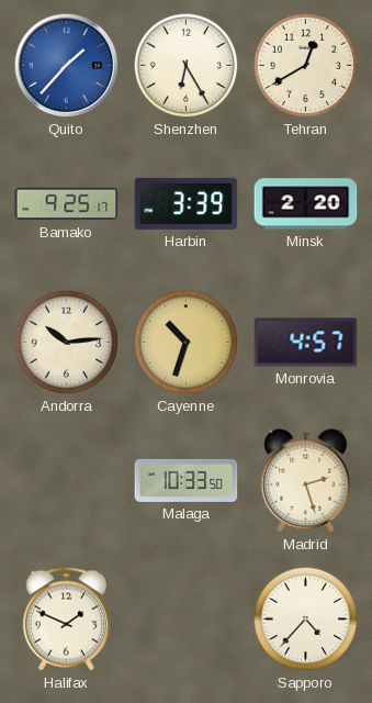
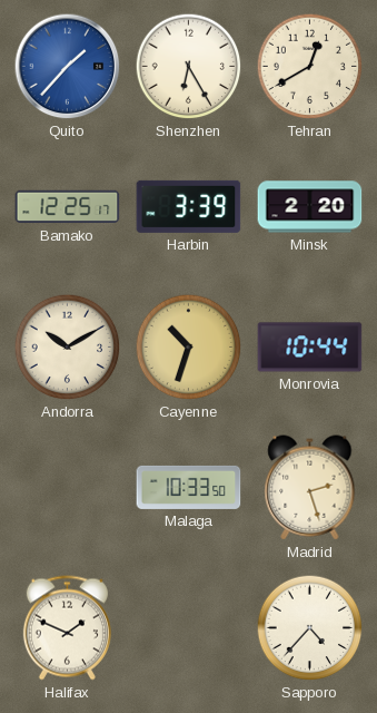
Bamako: 9:25 -> 12:25 (68, 207)
Andorra: 10:14 -> 10:10 (68, 348)
Monrovia: 4:57 -> 10:44 (310, 348)
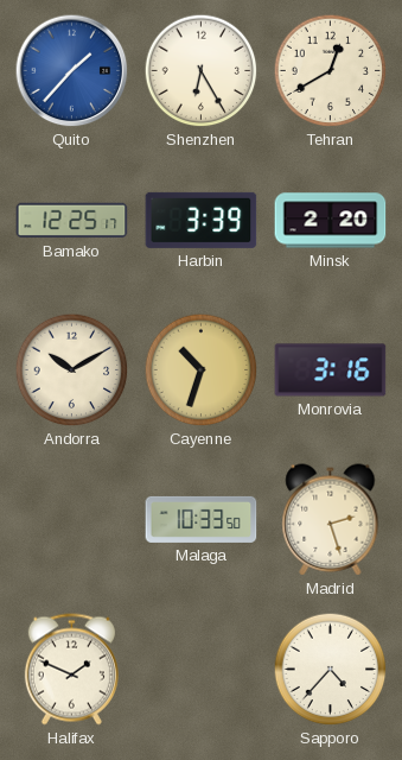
Monrovia: 10:44 -> 3:16 (331, 370)
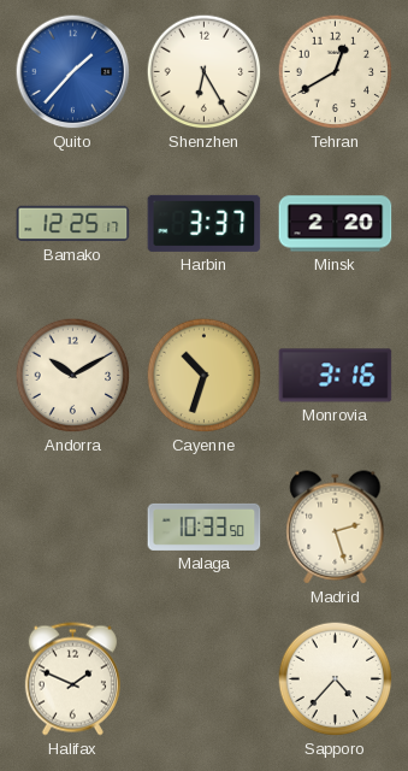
Harbin: 3:39 -> 3:37 (205, 223)
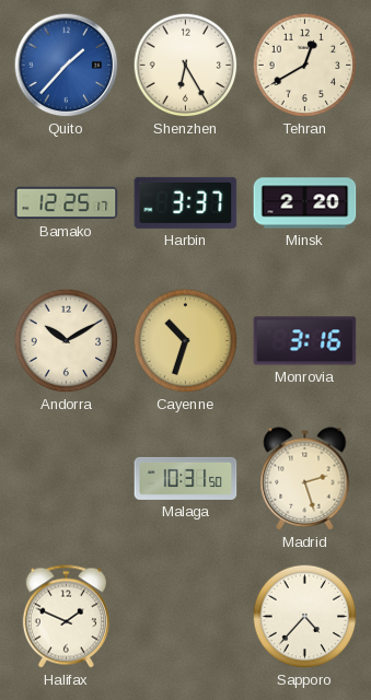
Malaga: 10:33 -> 10:31 (186, 478)
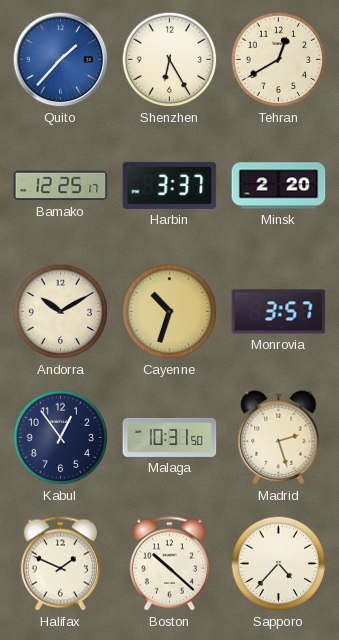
Monrovia: 3:16 -> 3:57 (279, 312)
Kabul: none -> 12:54 (61, 438)
Boston: none -> 10:22 (169, 564)
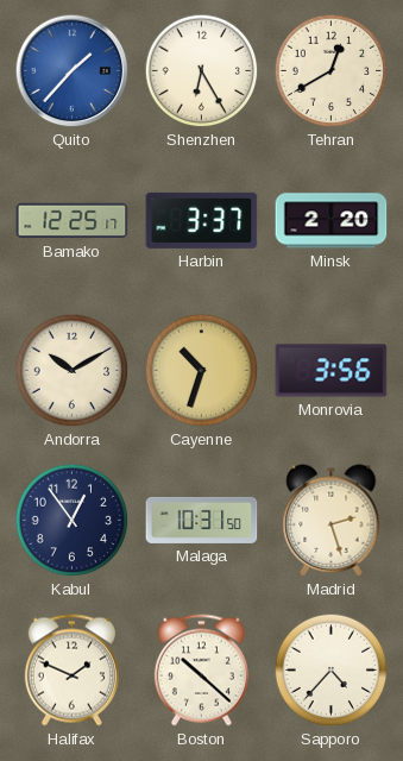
Monrovia: 3:57 -> 3:56 (332, 371)
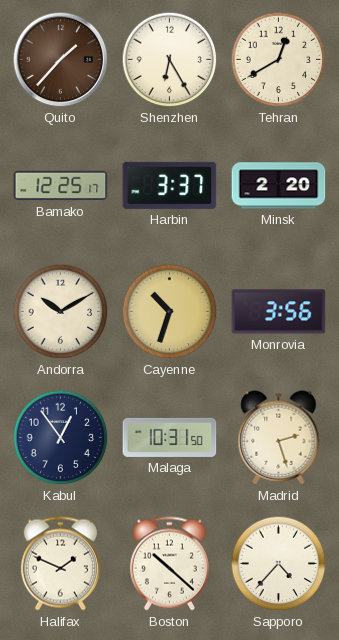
Quito dial: blue -> brown (61, 60)
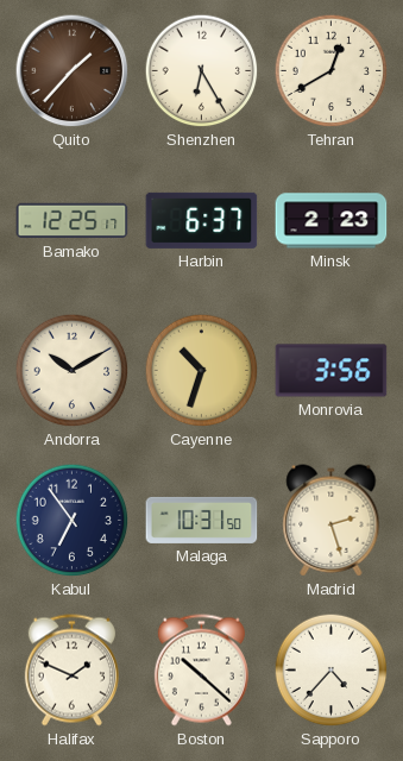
Harbin: 3:37 -> 6:37 (202, 220)
Minsk: 2:20 -> 2:23 (332, 221)
Kabul: 12:54 -> 6:54 (73, 521)
